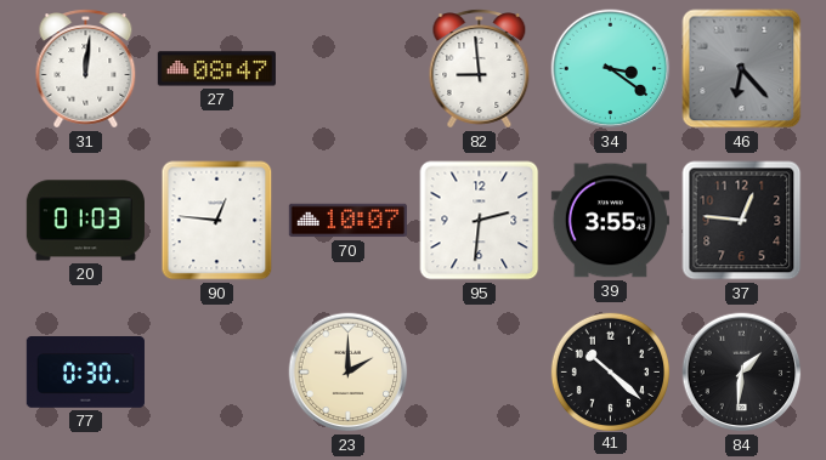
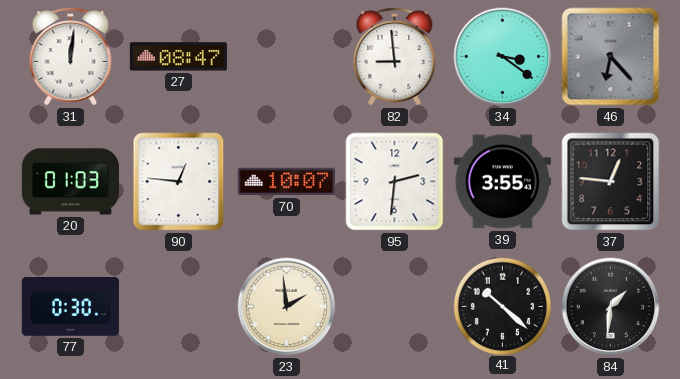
23: 2:00 -> 1:59 (287, 307)
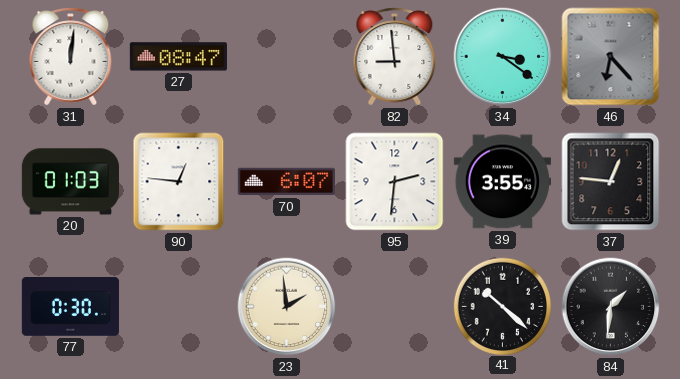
70: 10:07 -> 6:07 (286, 182)
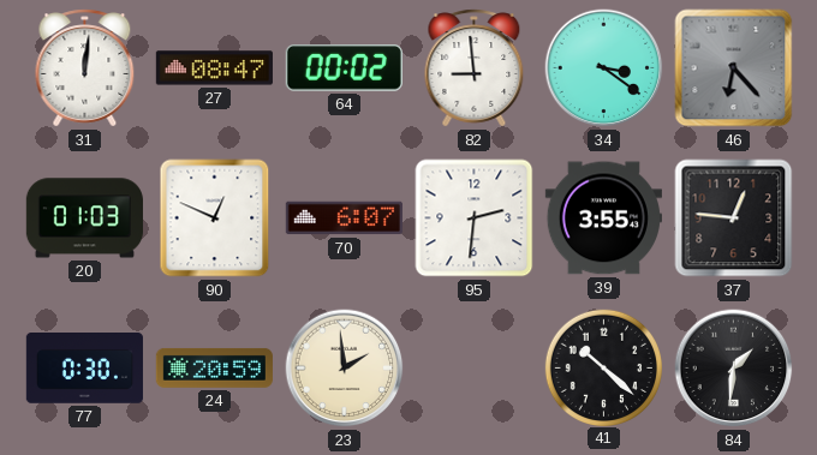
64: none -> 00:02 (344, 68)
90: 12:46 -> 12:49 (215, 218)
24: none -> 20:59 (214, 367)
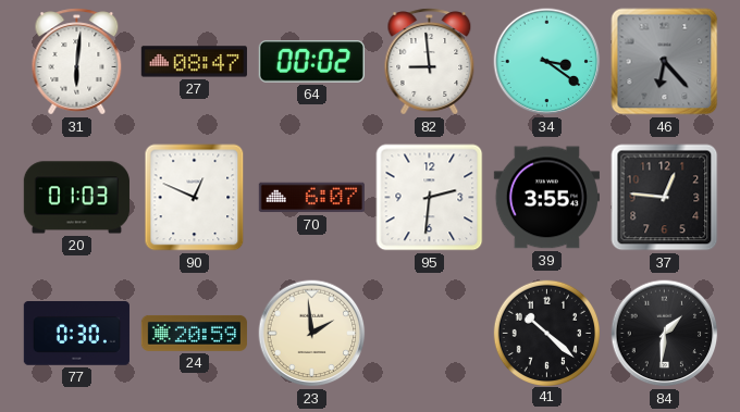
31: 12:01 -> 6:01 (77, 62)
